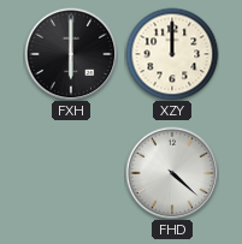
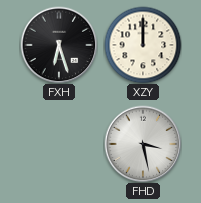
FXH: 6:00 -> 6:27 (59, 45)
FHD: 4:22 -> 3:28 (143, 144)
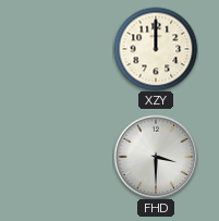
FXH: 6:27 -> none (59, 45)
FHD: 3:28 -> 3:30 (156, 157)
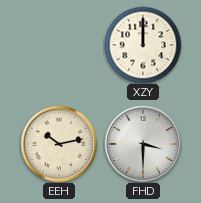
EEH: none -> 10:13 (59, 144)
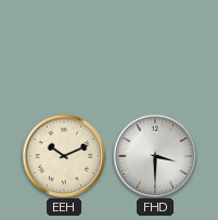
XZY: 12:00 -> none (143, 45)
EEH: 10:13 -> 10:11 (64, 156)
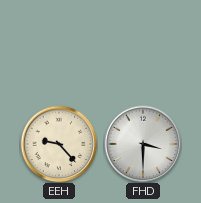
EEH: 10:11 -> 9:23 (59, 144)
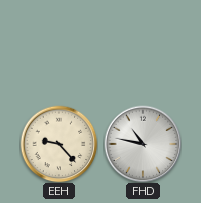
FHD: 3:30 -> 10:47 (143, 144)
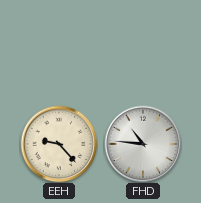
FHD: 10:47 -> 10:46 (143, 144)
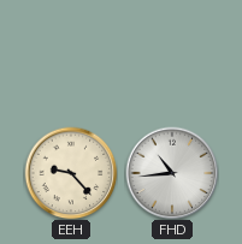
FHD: 10:46 -> 10:44 (172, 173)
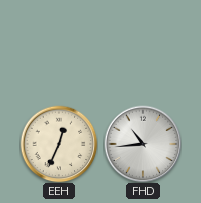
EEH: 9:23 -> 12:34 (59, 144)
